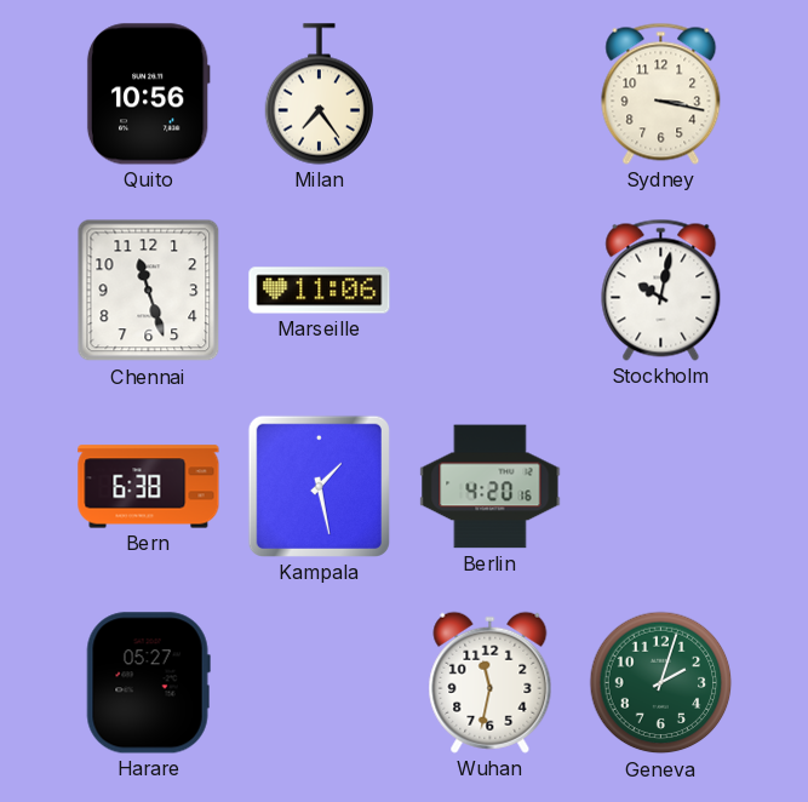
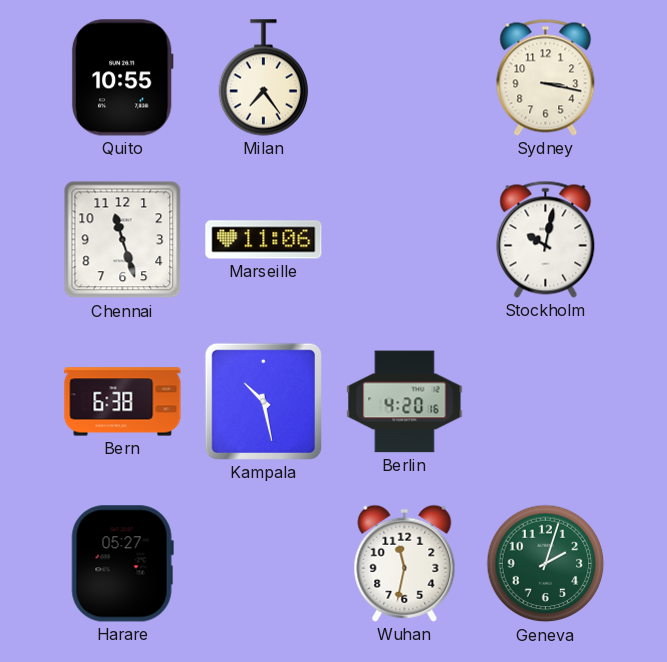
Quito: 10:56 -> 10:55 (122, 78)
Kampala: 1:28 -> 10:28 (263, 401)
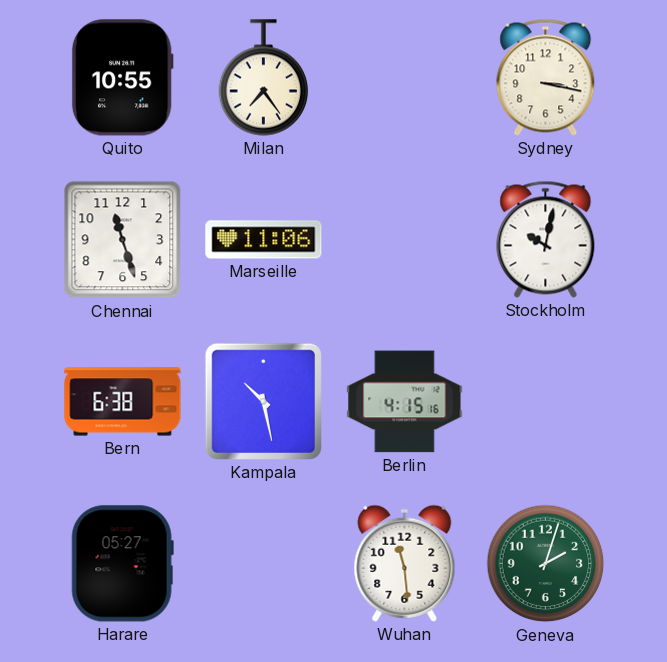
Berlin: 4:20 -> 4:15 (405, 402)
Wuhan: 11:32 -> 11:29 (405, 563)
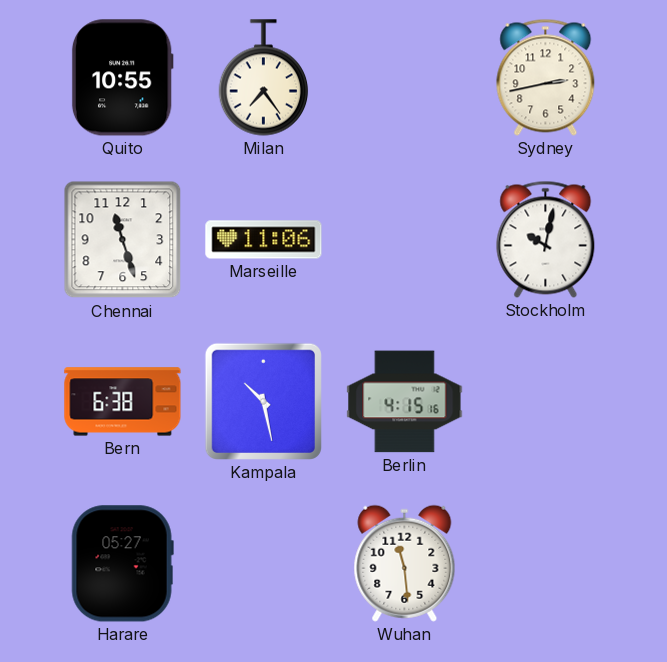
Sydney: 3:17 -> 2:43 (546, 77)
Geneva: 2:03 -> none (546, 564)
